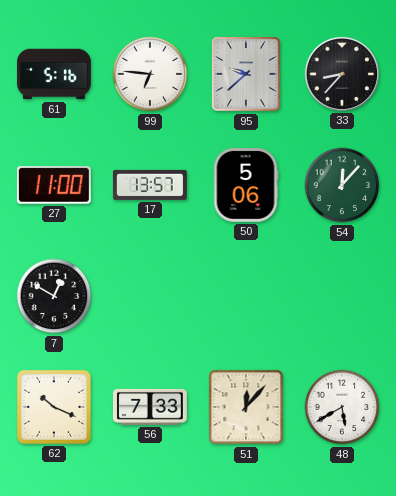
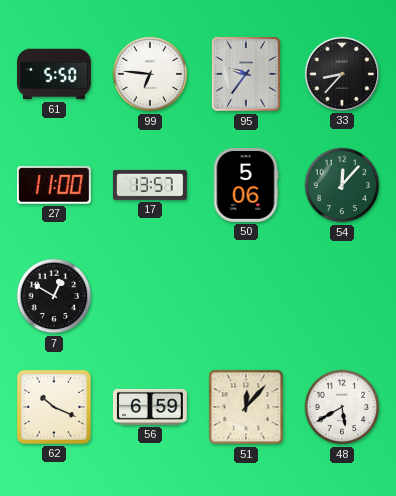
61: 5:16 -> 5:50 (55, 74)
95: 9:38 -> 9:36 (246, 74)
56: 7:33 -> 6:59 (150, 407)
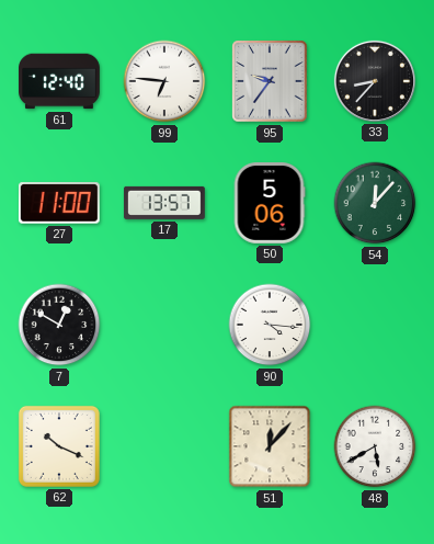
61: 5:50 -> 12:40 (60, 81)
90: none -> 4:16 (270, 325)
56: 6:59 -> none (150, 407)
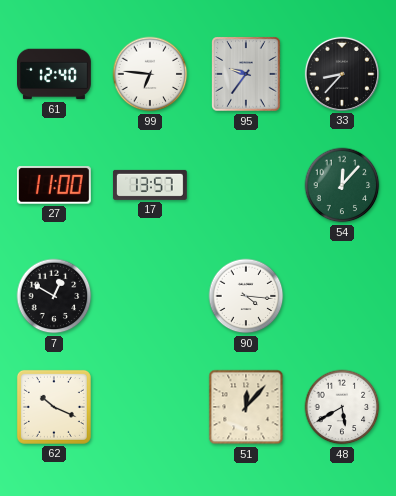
50: 5:06 -> none (270, 204)
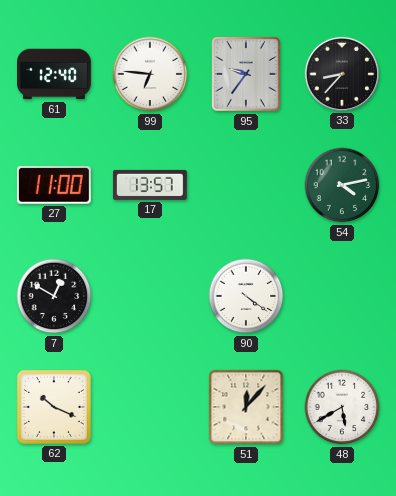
54: 12:07 -> 4:13 (342, 185)
90: 4:16 -> 4:21 (246, 296)
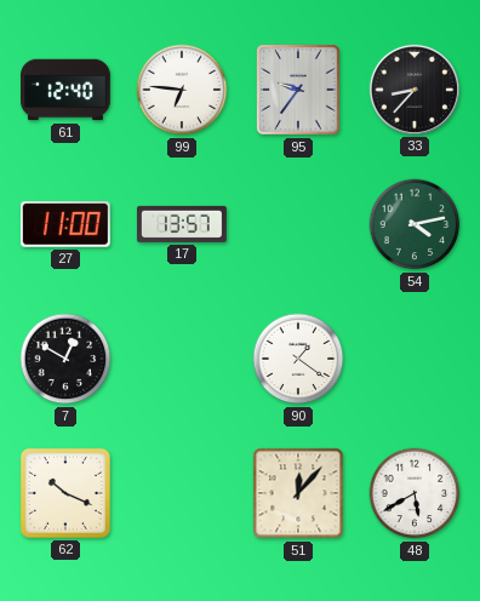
90: 4:21 -> 1:21 (298, 359)
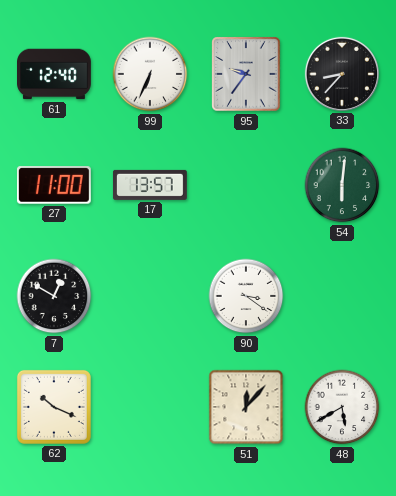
99: 6:46 -> 6:34 (150, 74)
54: 4:13 -> 6:01 (342, 185)
90: 1:21 -> 3:21 (246, 296)
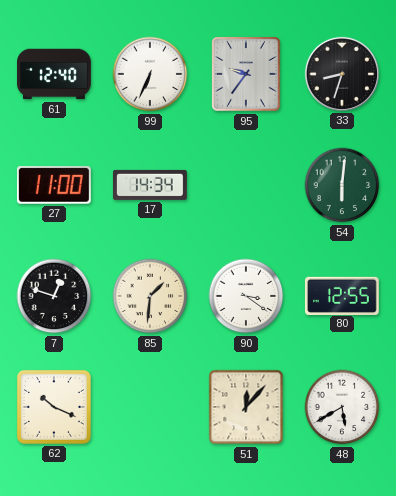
33: 8:37 -> 8:33 (342, 74)
17: 13:57 -> 14:34 (150, 185)
7: 12:50 -> 12:48 (54, 296)
85: none -> 1:31 (150, 296)
80: none -> 12:55 (342, 295)
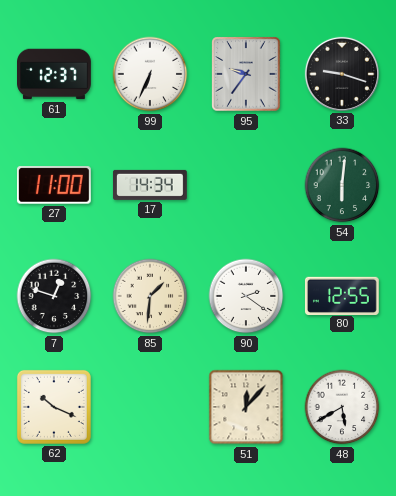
61: 12:40 -> 12:37 (55, 74)
33: 8:33 -> 9:18 (342, 74)
90: 3:21 -> 2:21 (246, 296)
